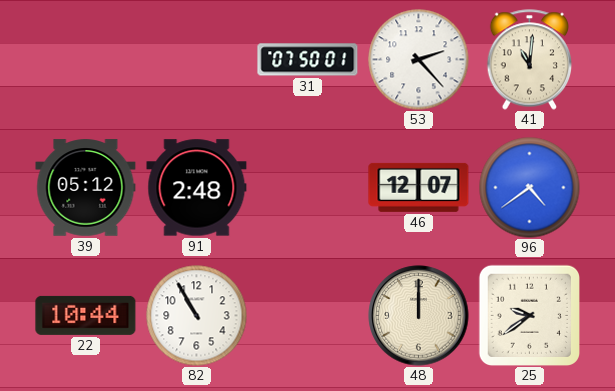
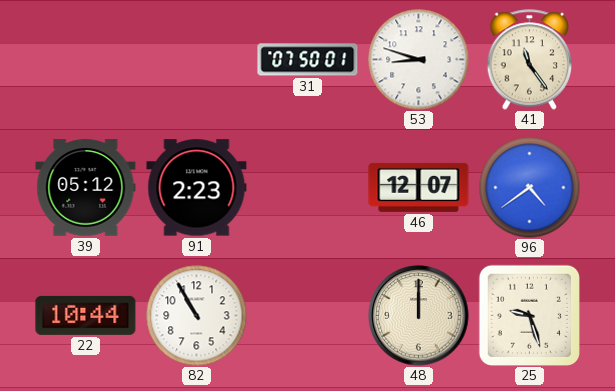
53: 2:23 -> 8:48 (419, 60)
41: 11:01 -> 11:24 (530, 60)
91: 2:48 -> 2:23 (197, 188)
25: 9:39 -> 9:27 (529, 315)
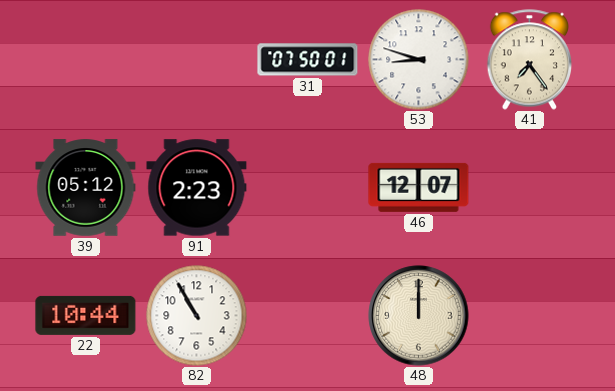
41: 11:24 -> 7:24 (530, 60)
96: 4:39 -> none (530, 188)
25: 9:27 -> none (529, 315)
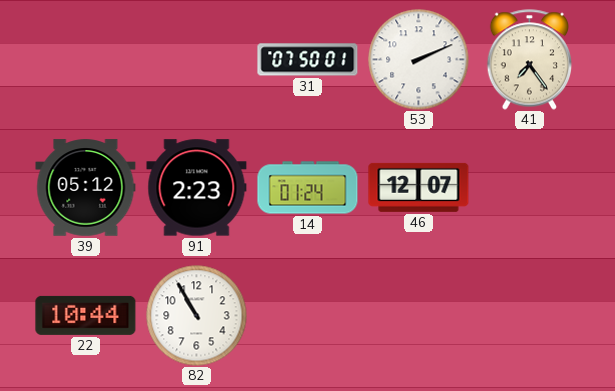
53: 8:48 -> 2:11 (419, 60)
14: none -> 01:24 (308, 188)
48: 12:00 -> none (419, 316)
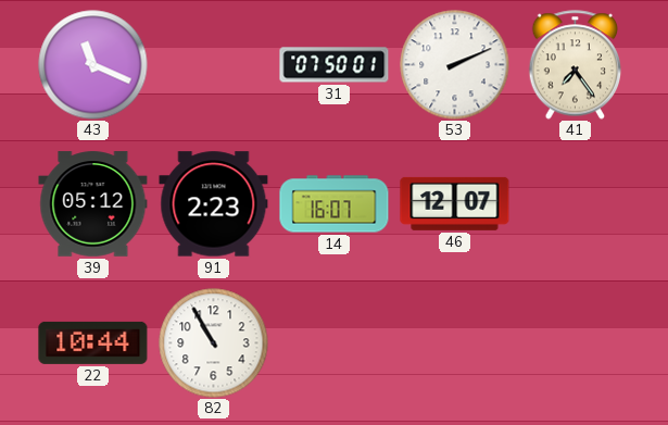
43: none -> 11:19 (93, 65)
14: 01:24 -> 16:07 (335, 204)
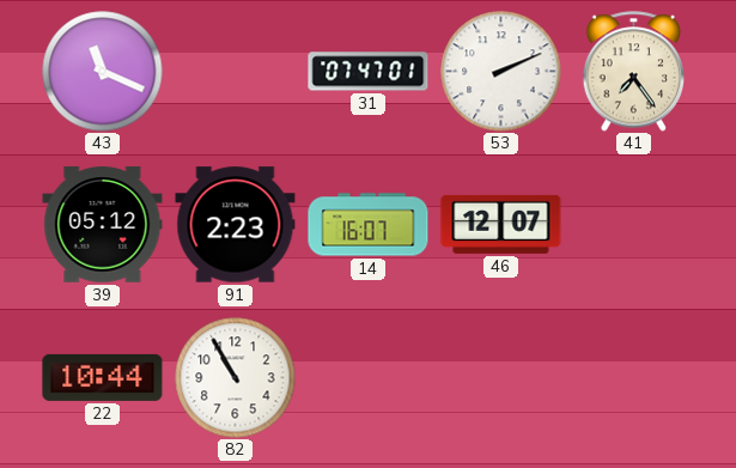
31: 07:50 -> 07:47 (369, 72)
